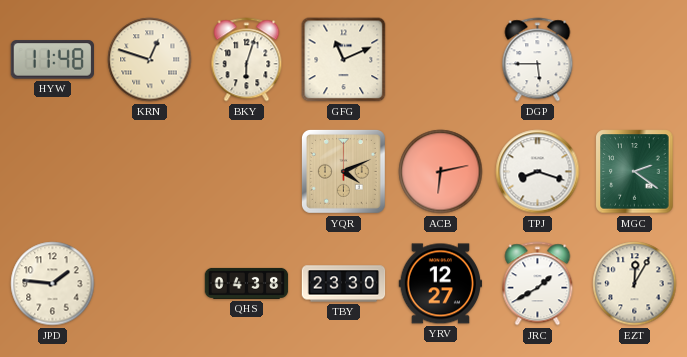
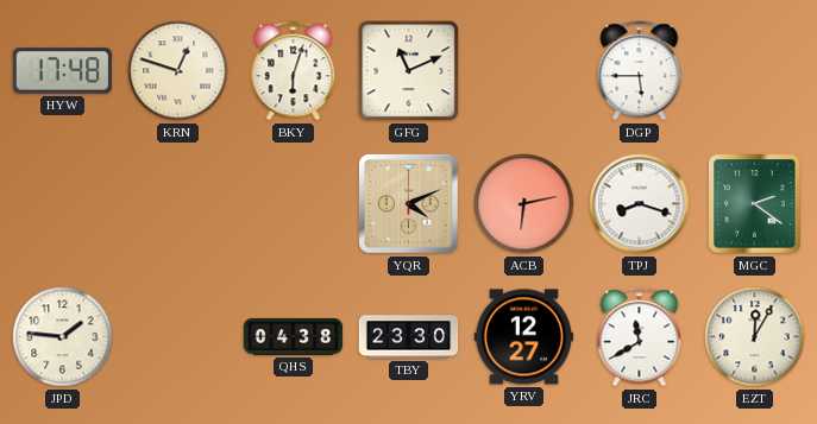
HYW: 11:48 -> 17:48 (63, 71)
JRC: 1:40 -> 11:40 (640, 337)
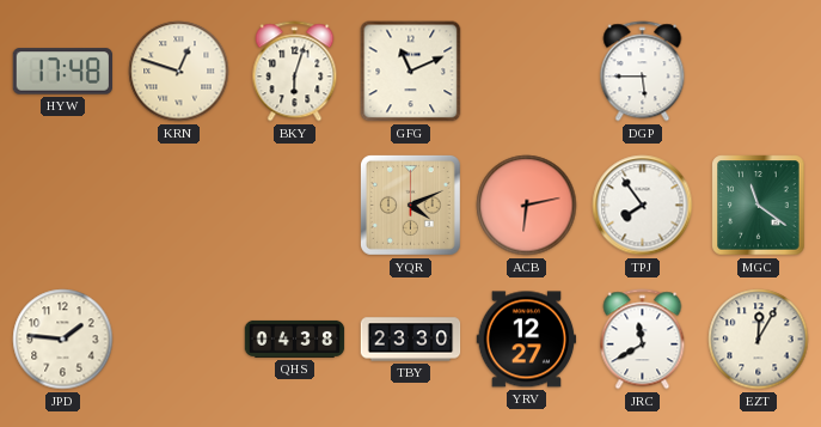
TPJ: 8:18 -> 7:54 (643, 206)
MGC: 2:21 -> 11:21 (759, 206)
